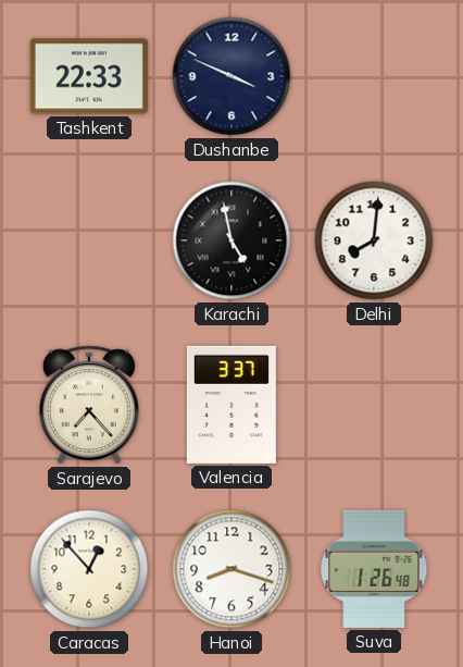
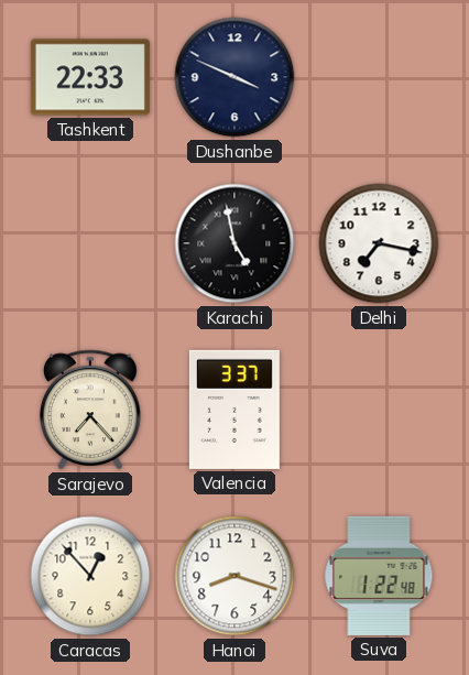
Delhi: 8:01 -> 7:17 (379, 243)
Suva: 1:26 -> 1:22 (379, 576)
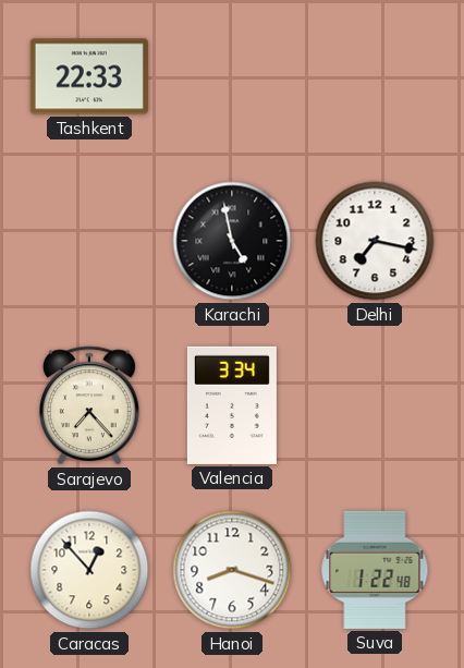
Dushanbe: 3:49 -> none (234, 77)
Valencia: 3:37 -> 3:34 (232, 405)
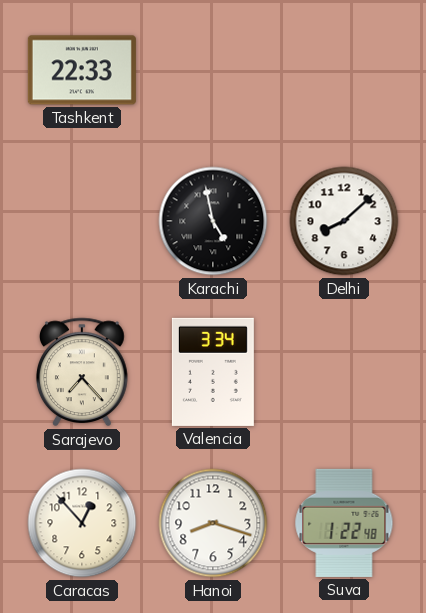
Delhi: 7:17 -> 8:08 (344, 221)
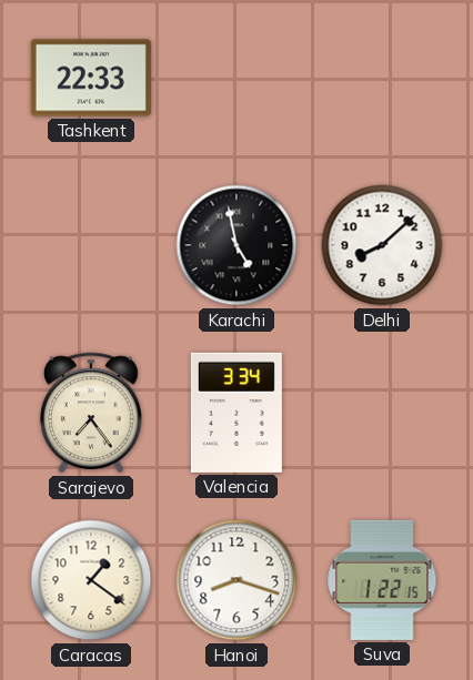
Sarajevo: 7:23 -> 7:24 (92, 413)
Caracas: 12:53 -> 1:21 (91, 580)
Suva: 1:22:48 -> 1:22:15 (382, 580)
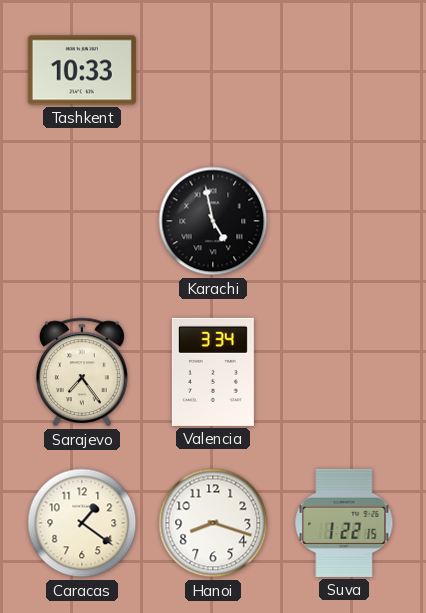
Tashkent: 22:33 -> 10:33 (82, 70)
Delhi: 8:08 -> none (382, 245)
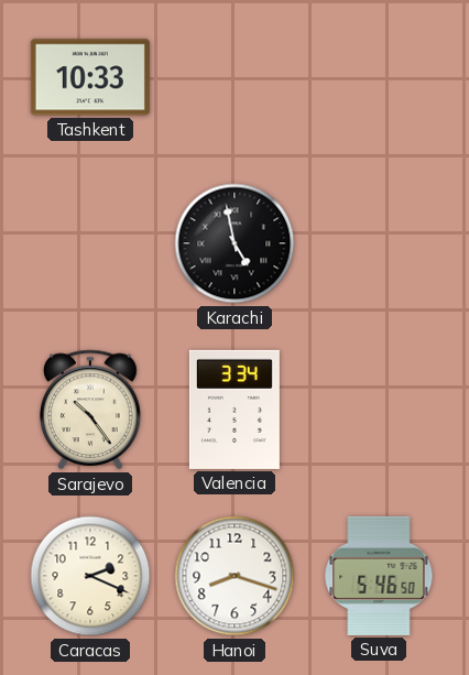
Sarajevo: 7:24 -> 10:24 (91, 410)
Caracas: 1:21 -> 2:19 (90, 576)
Suva: 1:22 -> 5:46 (379, 576)
